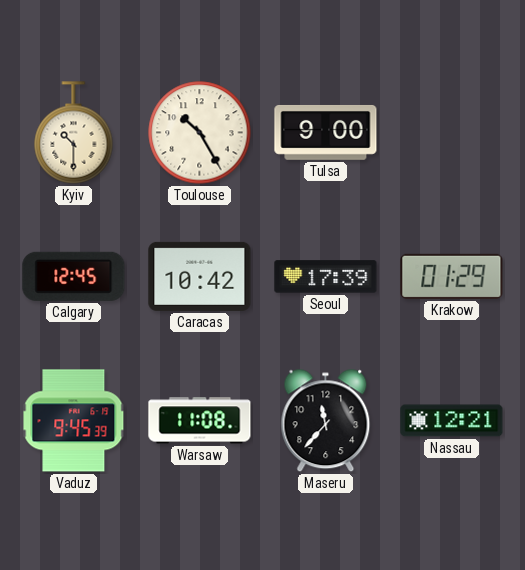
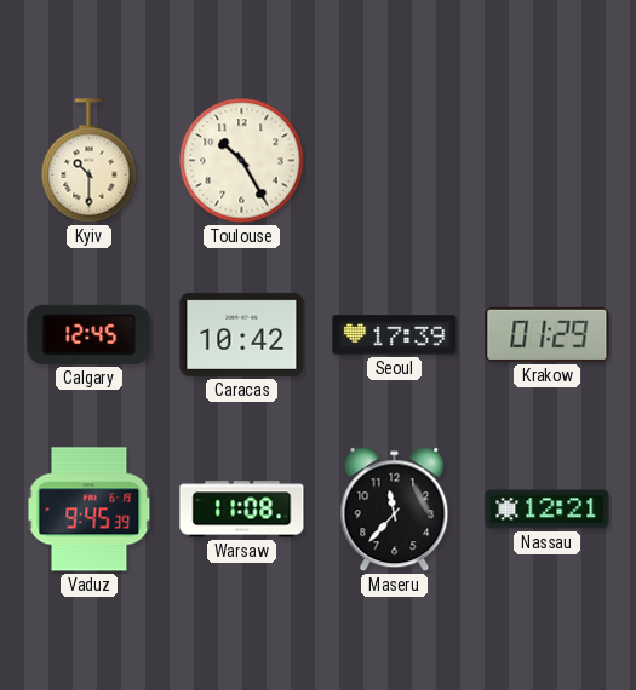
Tulsa: 9:00 -> none (326, 132)
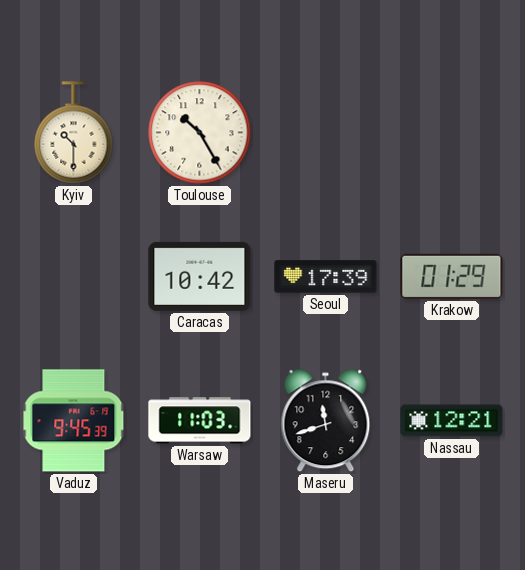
Calgary: 12:45 -> none (90, 334)
Warsaw: 11:08 -> 11:03 (200, 421)
Maseru: 11:37 -> 11:42 (326, 421)
